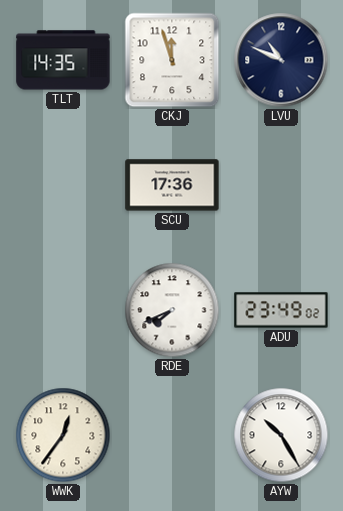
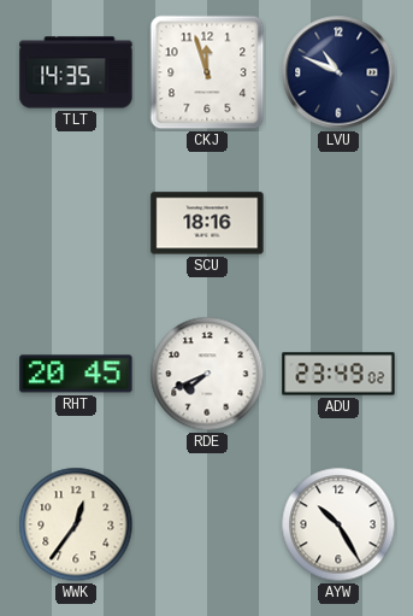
SCU: 17:36 -> 18:16 (207, 223)
RHT: none -> 20:45 (76, 374)
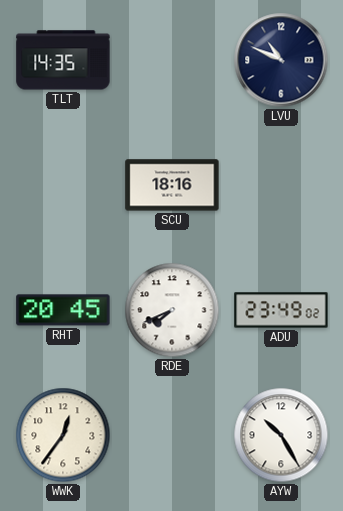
CKJ: 11:57 -> none (207, 72)
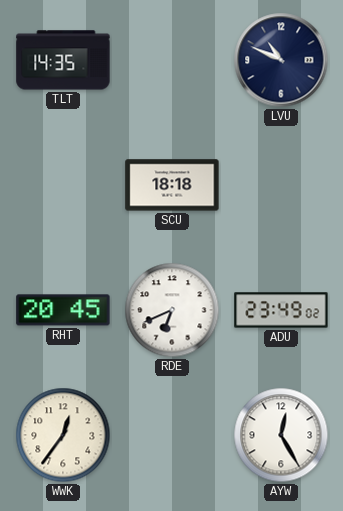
SCU: 18:16 -> 18:18 (172, 185)
RDE: 7:41 -> 6:41 (172, 310)
AYW: 10:25 -> 12:25 (281, 435)
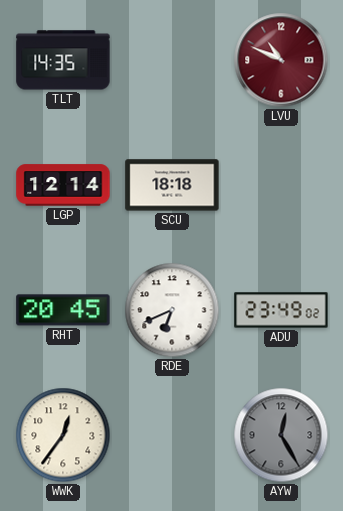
LVU dial: navy -> burgundy (281, 60)
LGP: none -> 12:14 (63, 185)
AYW dial: white -> grey (281, 435)
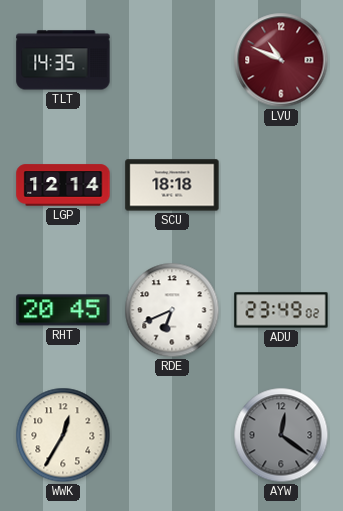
WWK: 12:36 -> 12:35 (63, 435)
AYW: 12:25 -> 12:21 (281, 435)
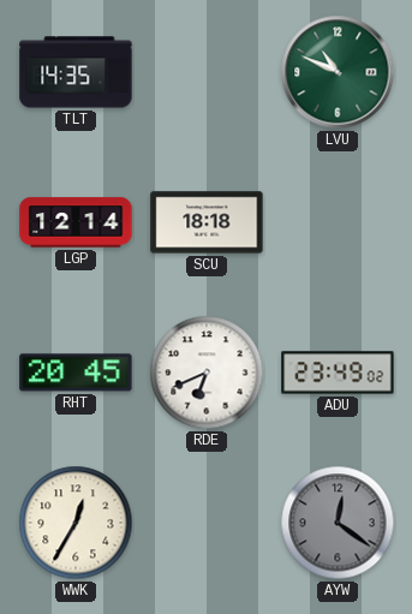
LVU dial: burgundy -> green (338, 72)
